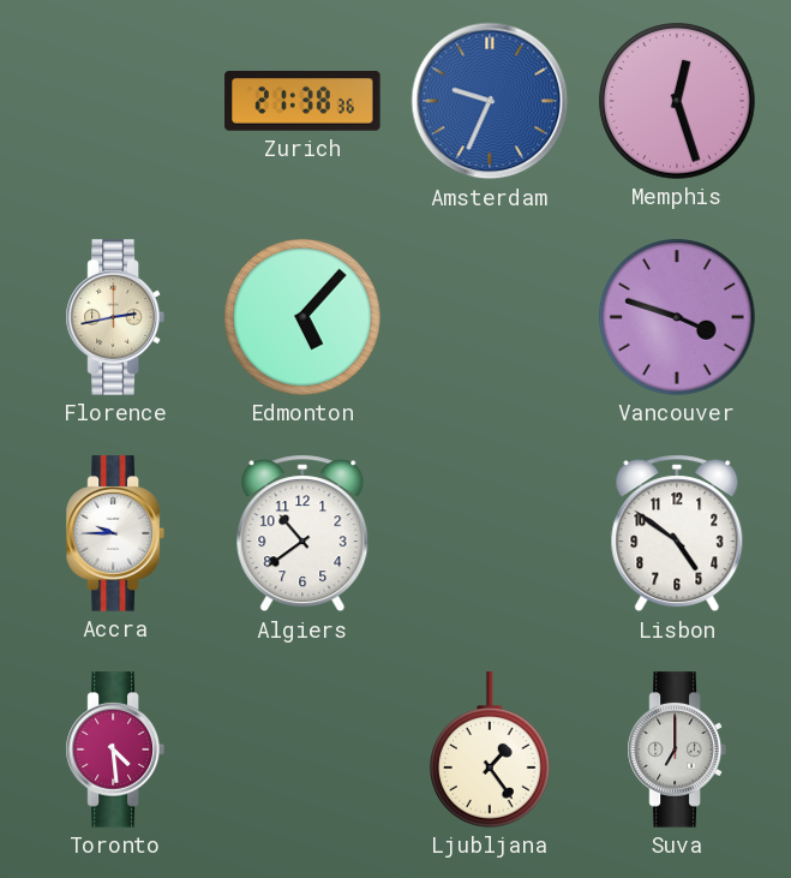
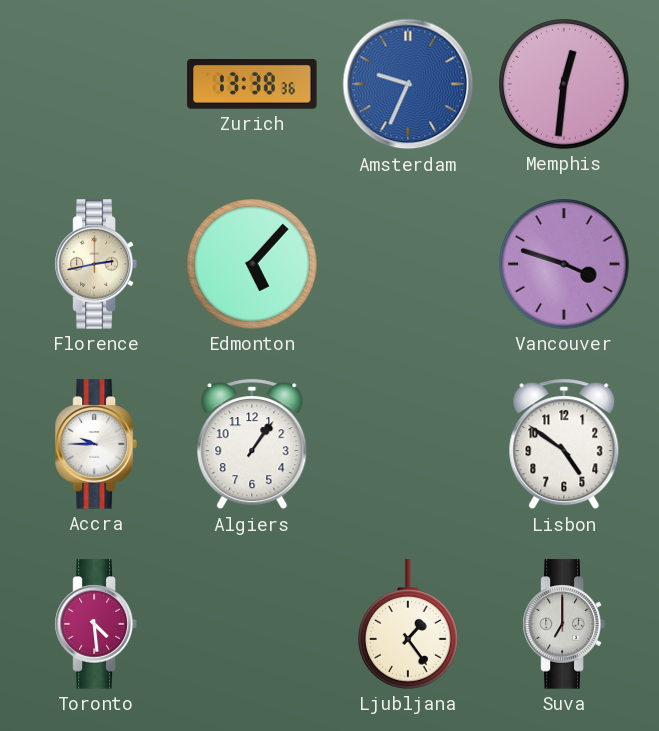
Zurich: 21:38 -> 13:38 (252, 85)
Memphis: 12:27 -> 12:31 (564, 84)
Algiers: 10:39 -> 1:06 (252, 444)
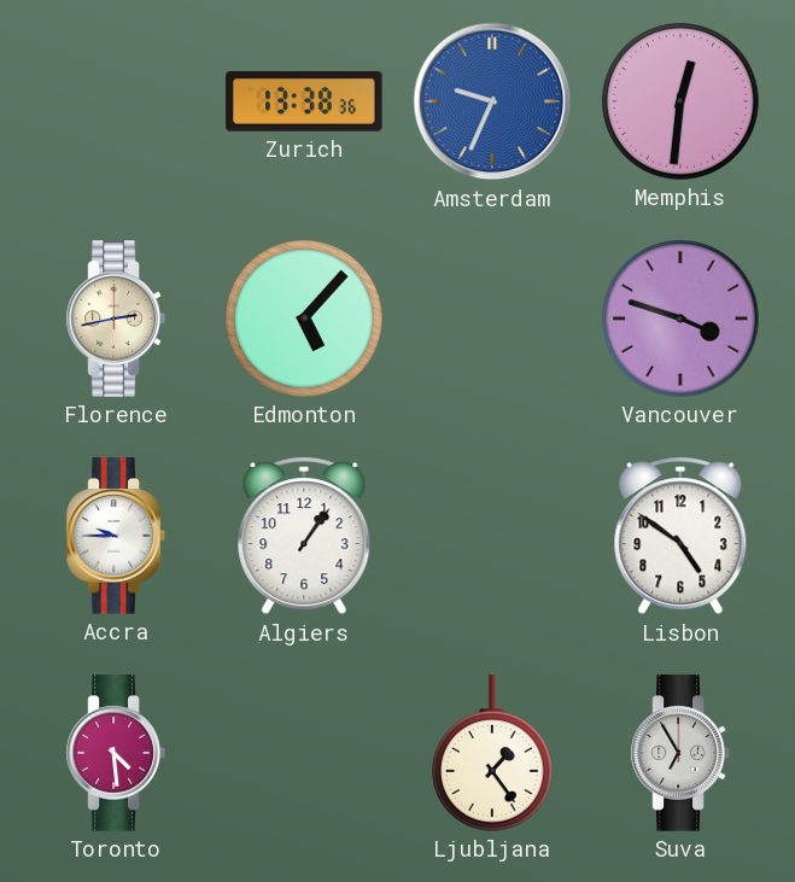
Suva: 7:00 -> 6:55 (680, 753)
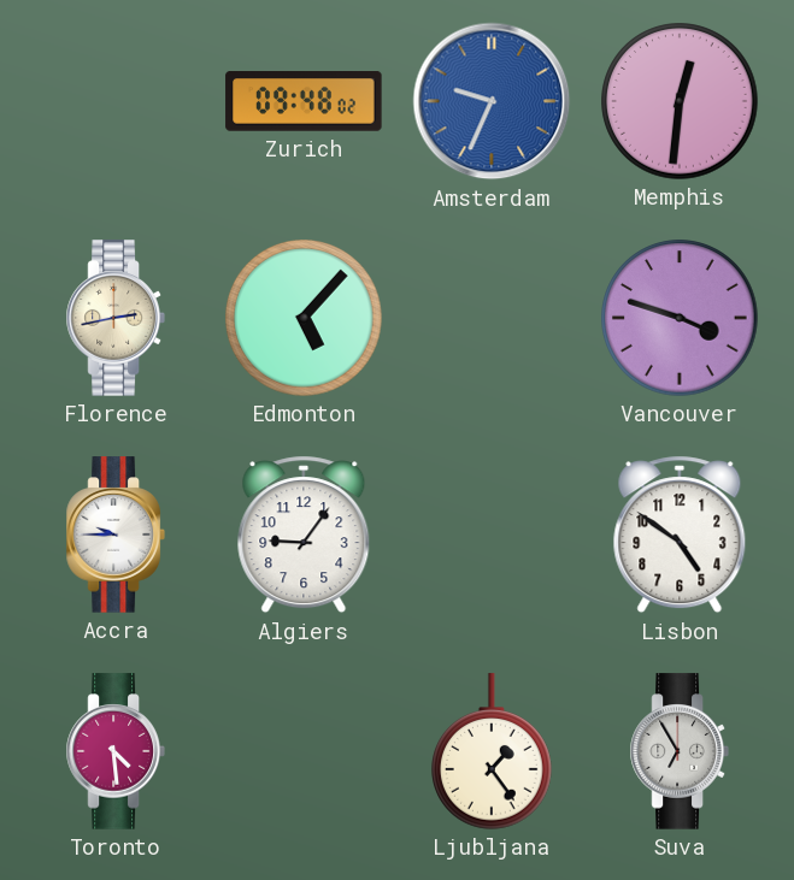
Zurich: 13:38 -> 09:48 (304, 102)
Algiers: 1:06 -> 9:06 (304, 535)
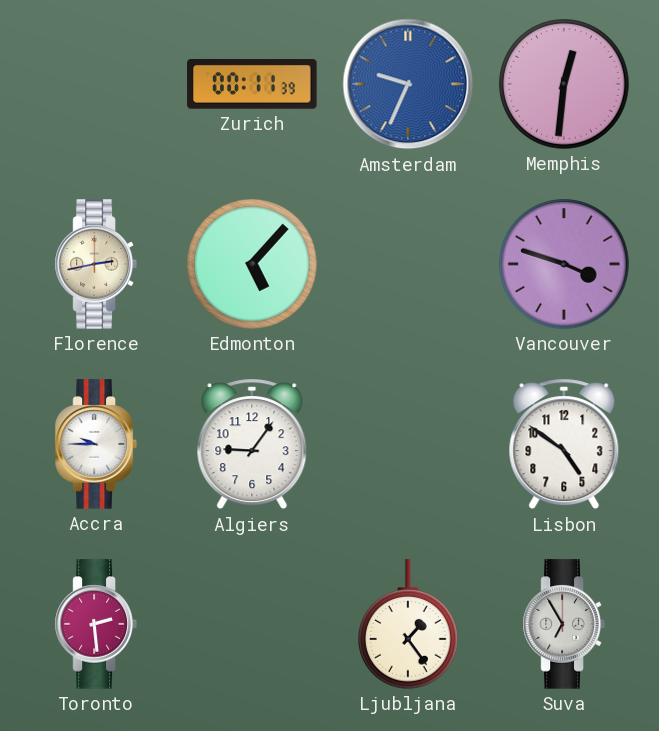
Zurich: 09:48 -> 00:11 (252, 85)
Toronto: 4:29 -> 2:29 (96, 624)
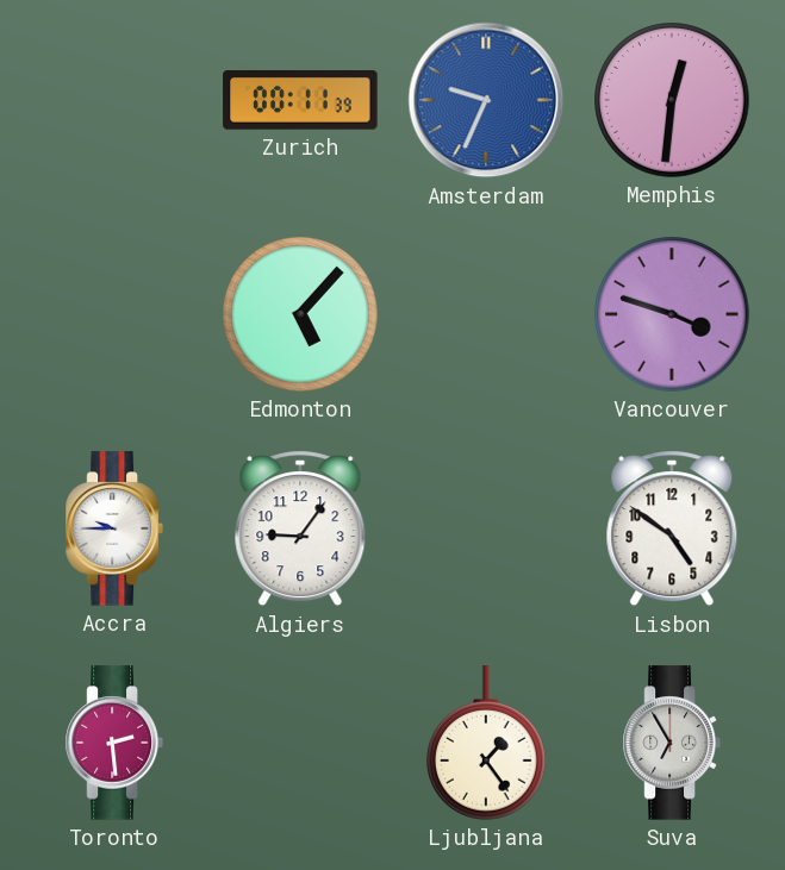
Florence: 2:43 -> none (96, 264)
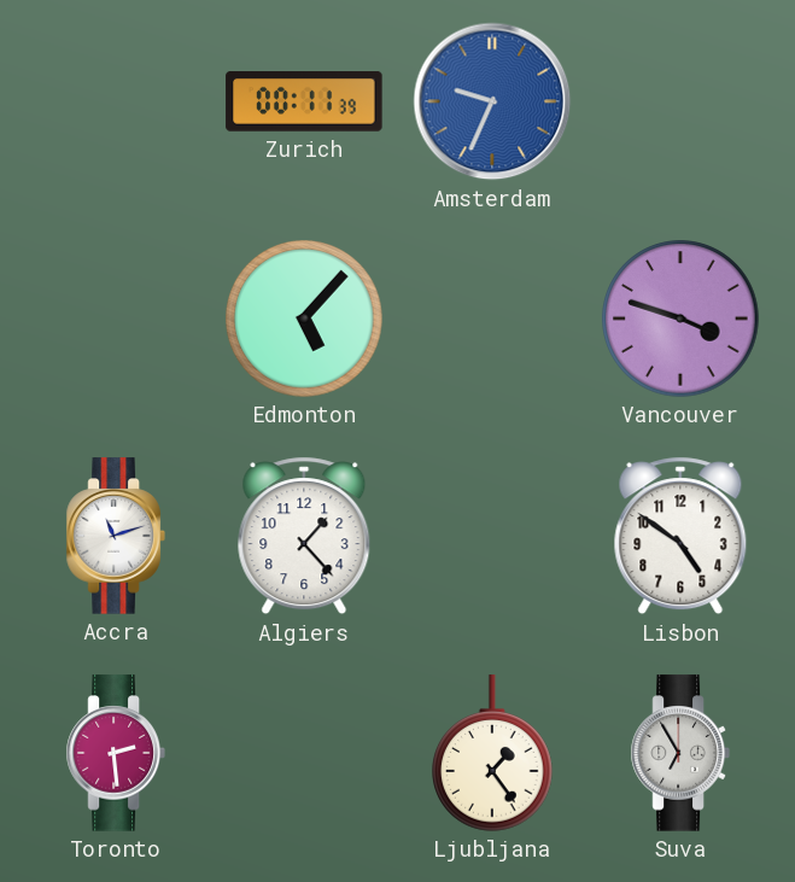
Memphis: 12:31 -> none (672, 100)
Accra: 9:45 -> 11:12 (116, 536)
Algiers: 9:06 -> 1:23 (304, 536)
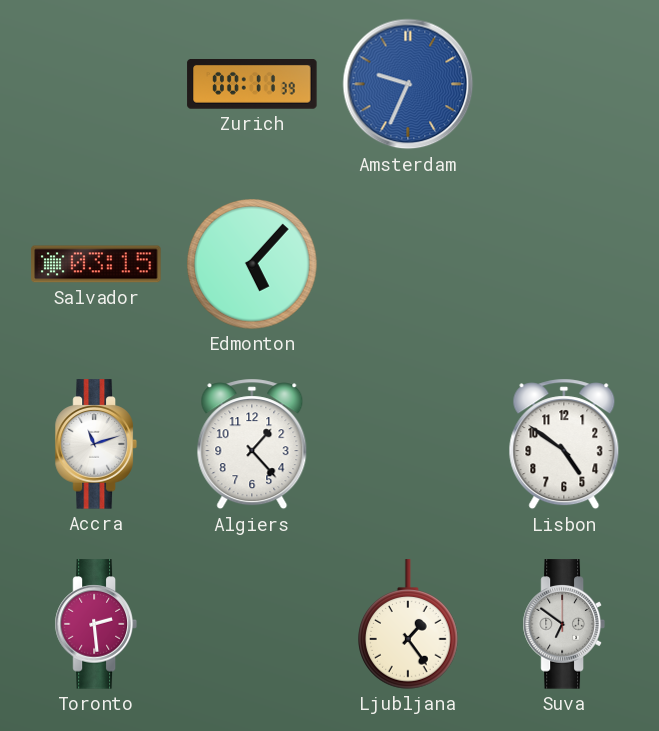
Salvador: none -> 03:15 (96, 264)
Vancouver: 3:48 -> none (680, 319)
Suva: 6:55 -> 6:51 (564, 624)
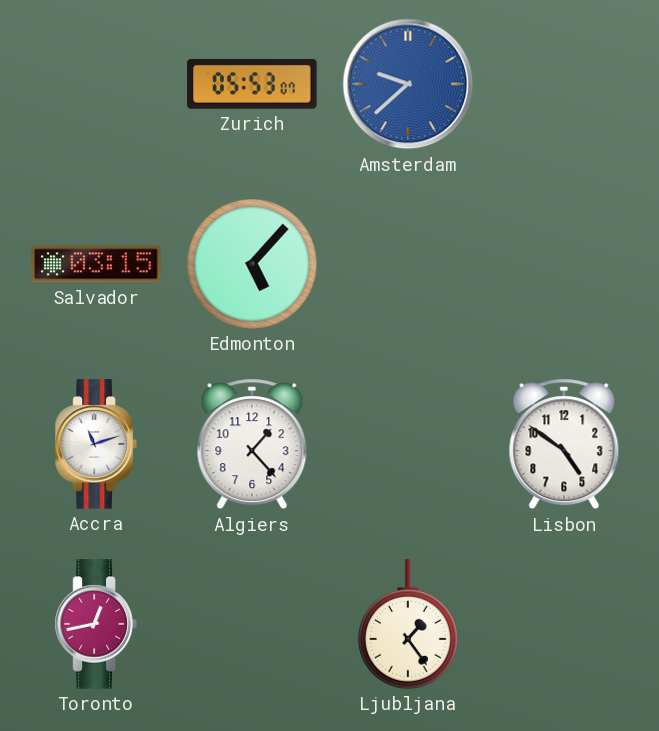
Zurich: 00:11 -> 05:53 (252, 85)
Amsterdam: 9:34 -> 9:38 (408, 84)
Toronto: 2:29 -> 12:43 (96, 624)
Suva: 6:51 -> none (564, 624)
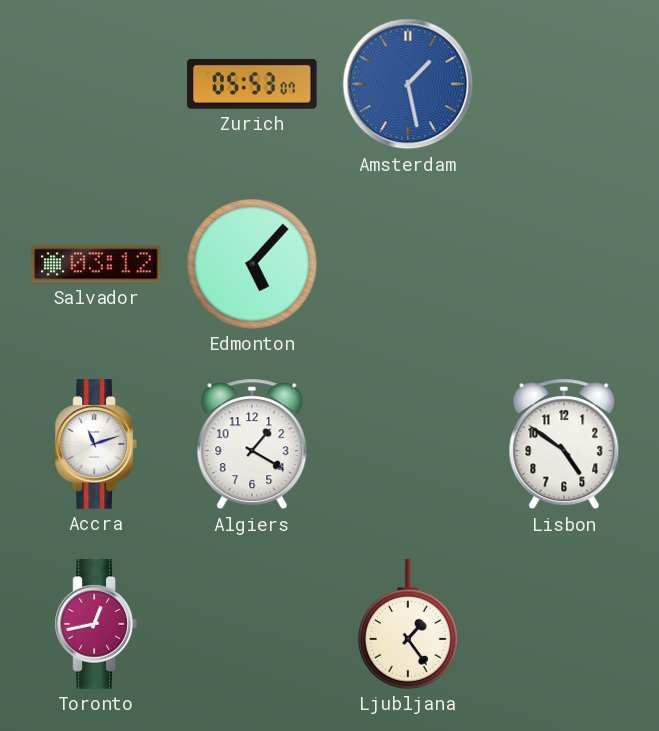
Amsterdam: 9:38 -> 1:28 (408, 84)
Salvador: 03:15 -> 03:12 (96, 264)
Algiers: 1:23 -> 1:20 (252, 444)
